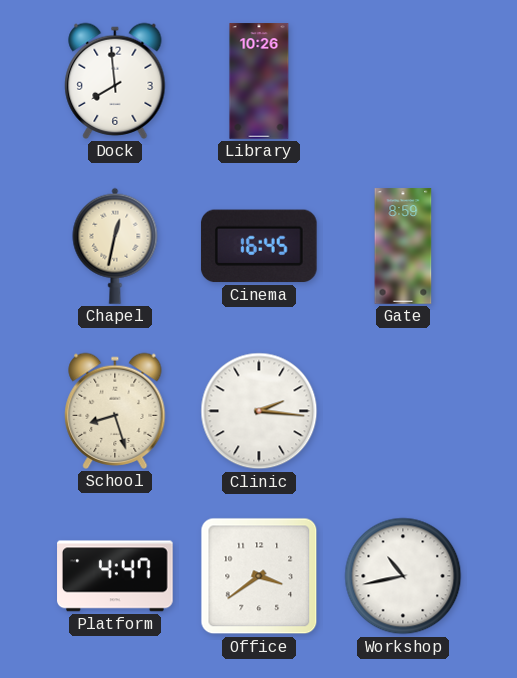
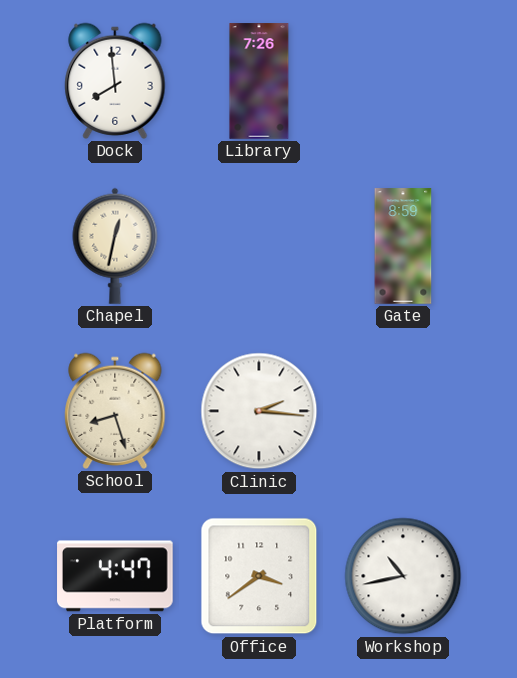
Library: 10:26 -> 7:26 (259, 81)
Cinema: 16:45 -> none (259, 246)
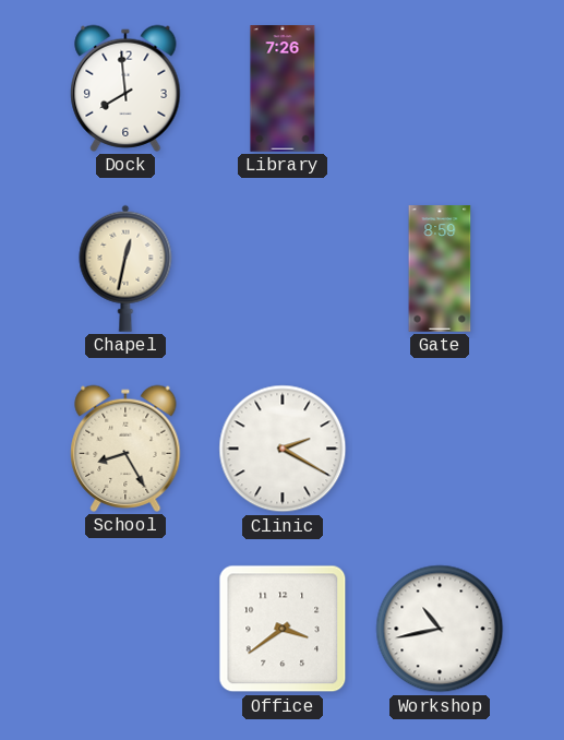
School: 8:27 -> 8:25 (125, 449)
Clinic: 2:16 -> 2:20 (283, 449)
Platform: 4:47 -> none (115, 576)
